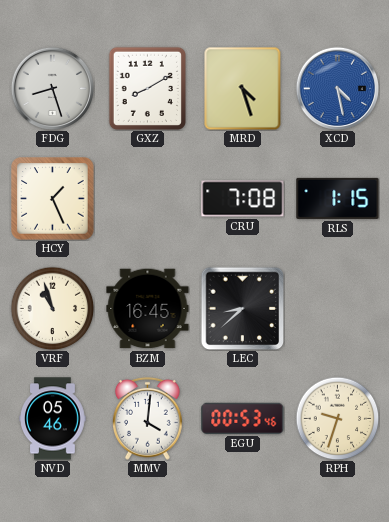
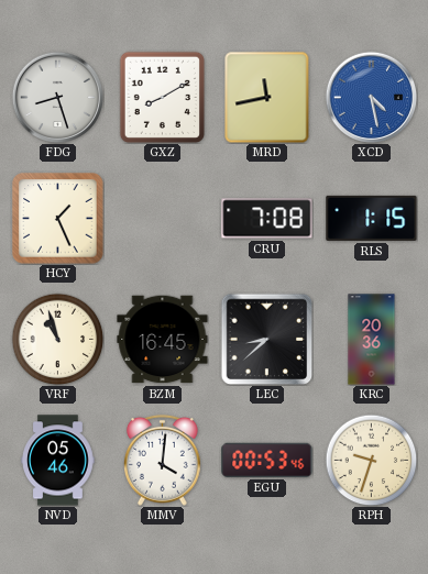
MRD: 4:27 -> 11:43 (267, 97)
KRC: none -> 20:36 (372, 340)
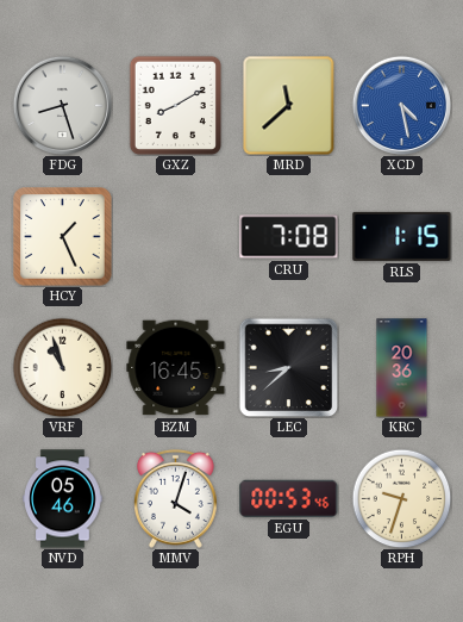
MRD: 11:43 -> 11:38 (289, 105)
MMV: 4:01 -> 4:03 (175, 498)
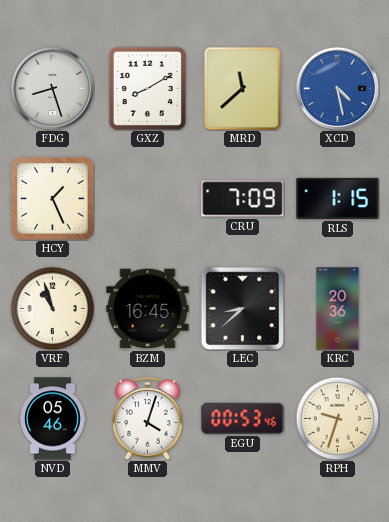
CRU: 7:08 -> 7:09 (243, 199)
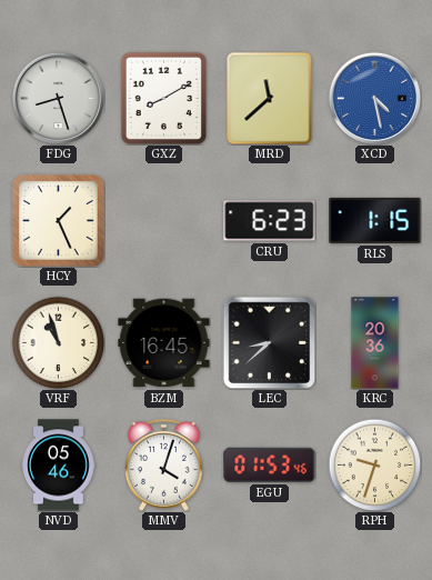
CRU: 7:09 -> 6:23 (270, 221)
EGU: 00:53 -> 01:53 (270, 464)
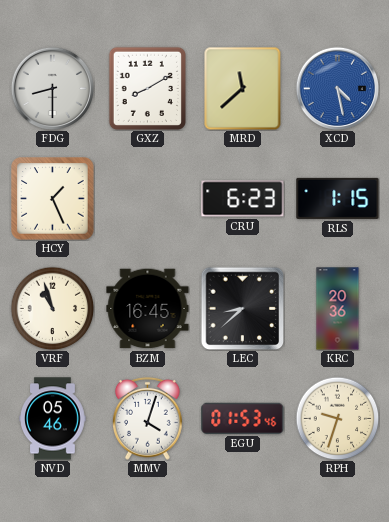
FDG: 8:27 -> 8:30 (52, 88)
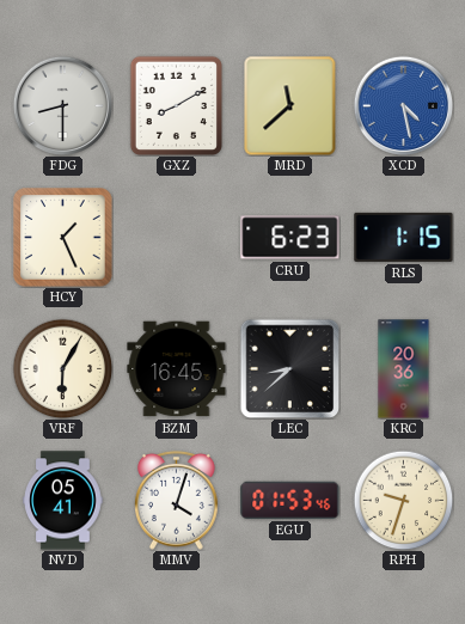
VRF: 10:57 -> 6:05 (62, 368)
NVD: 05:46 -> 05:41 (63, 501)
